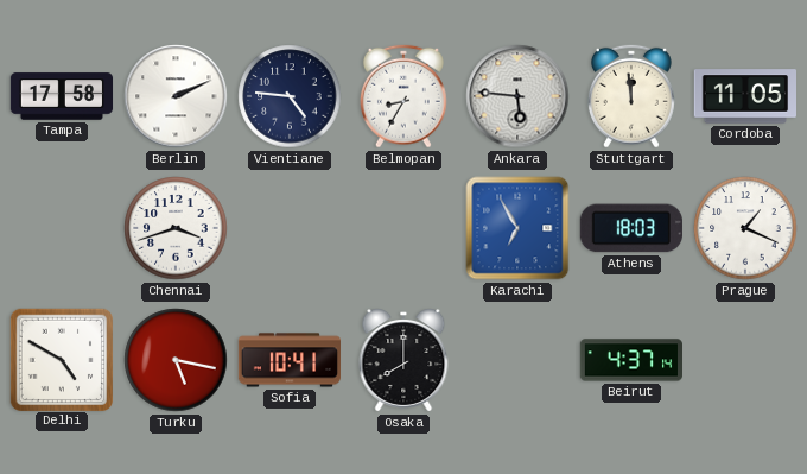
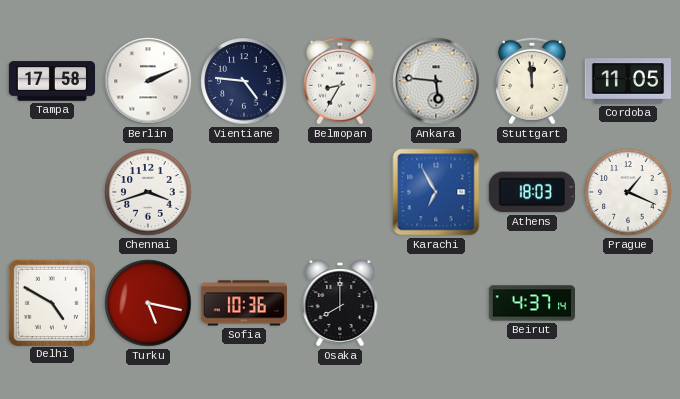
Sofia: 10:41 -> 10:36 (244, 303)
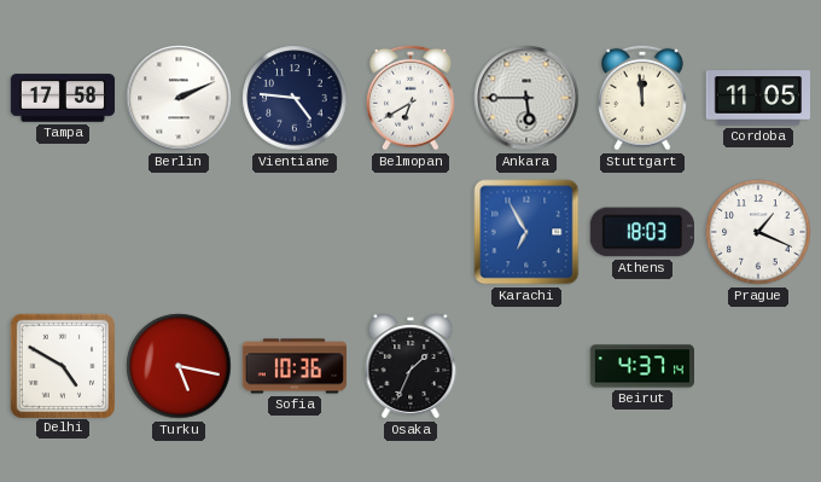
Belmopan: 8:35 -> 6:40 (410, 98)
Ankara: 5:46 -> 5:45 (526, 98)
Chennai: 3:42 -> none (148, 192)
Osaka: 8:00 -> 1:34 (410, 366)
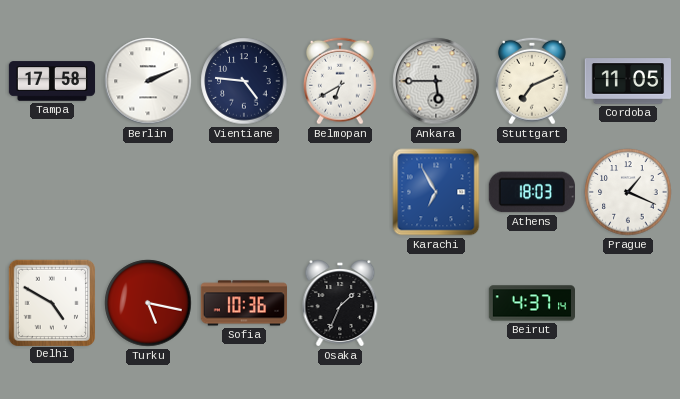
Stuttgart: 11:59 -> 7:11 (532, 81)
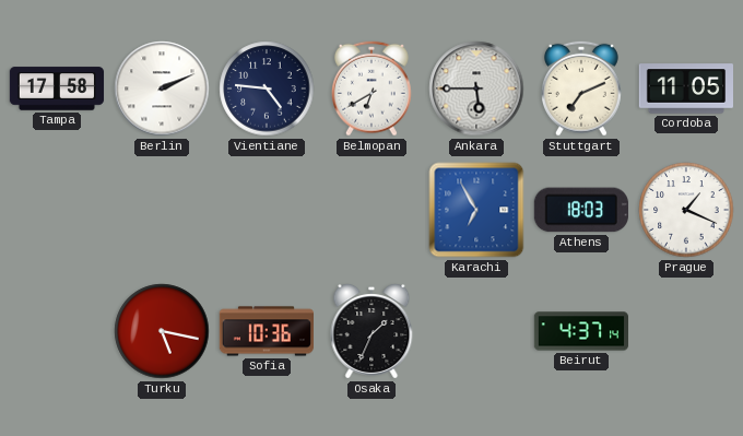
Delhi: 4:50 -> none (51, 302)
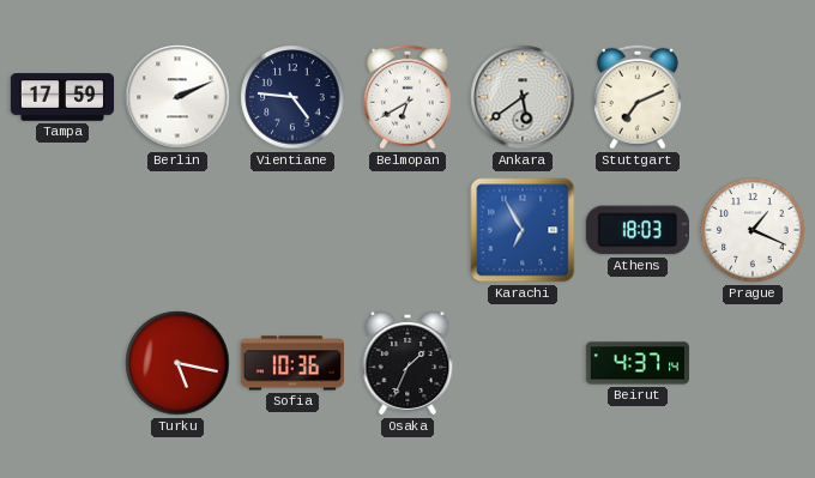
Tampa: 17:58 -> 17:59 (62, 97)
Ankara: 5:45 -> 5:39 (523, 97)
Cordoba: 11:05 -> none (685, 89)
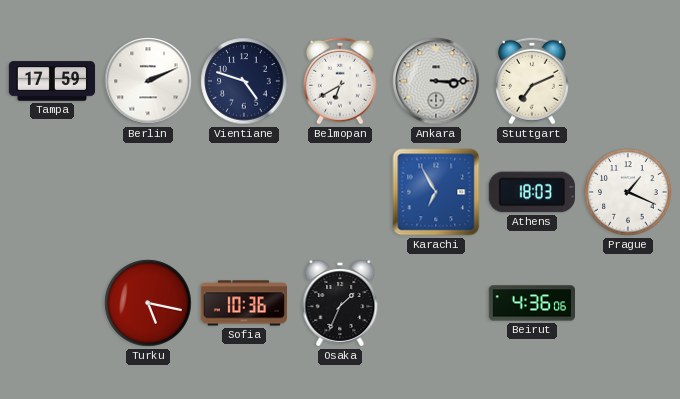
Vientiane: 4:46 -> 4:48 (244, 81)
Ankara: 5:39 -> 3:15 (436, 81)
Beirut: 4:37 -> 4:36 (531, 303)
